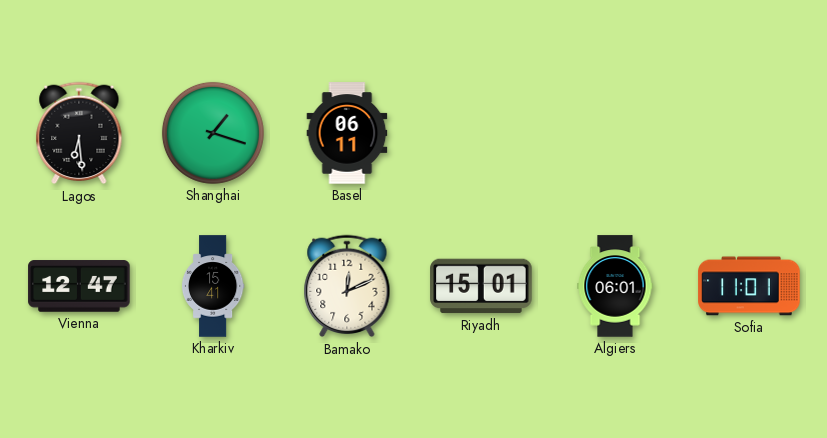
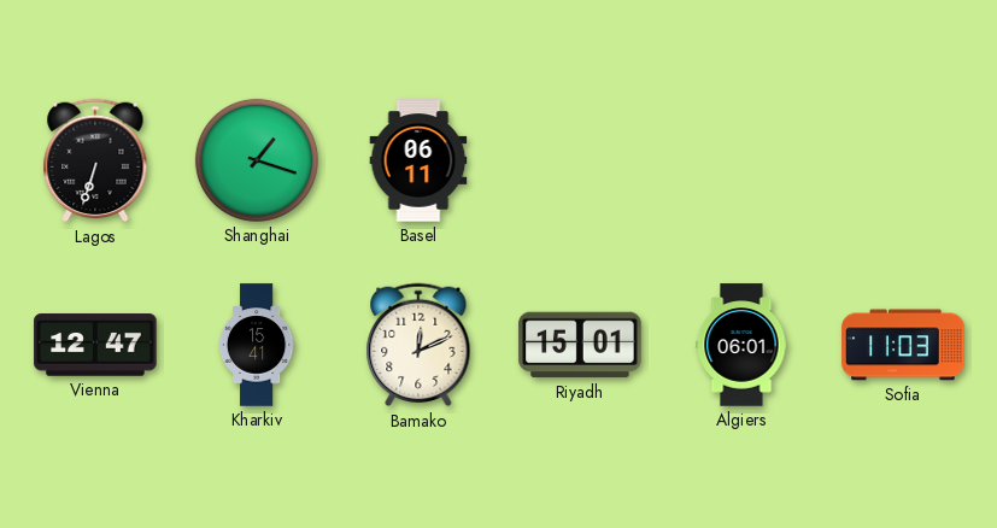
Lagos: 6:29 -> 6:33 (95, 160)
Sofia: 11:01 -> 11:03 (903, 345)
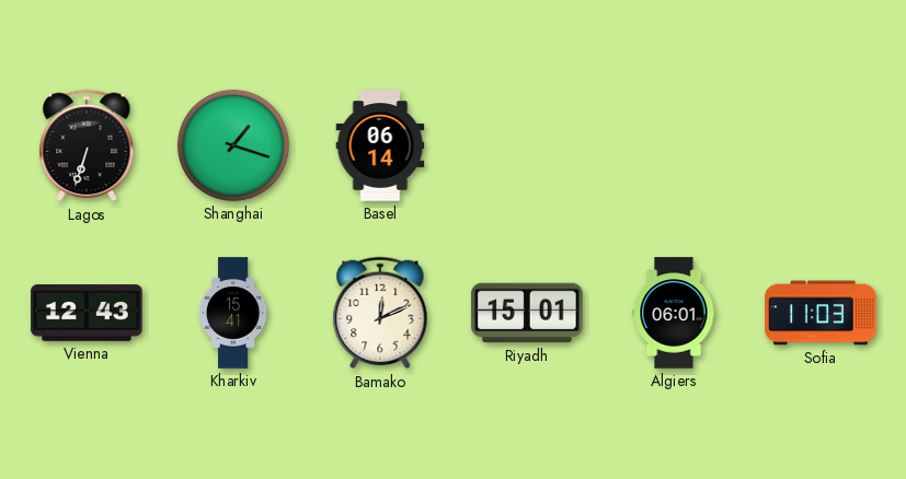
Basel: 06:11 -> 06:14 (380, 145)
Vienna: 12:47 -> 12:43 (87, 313)
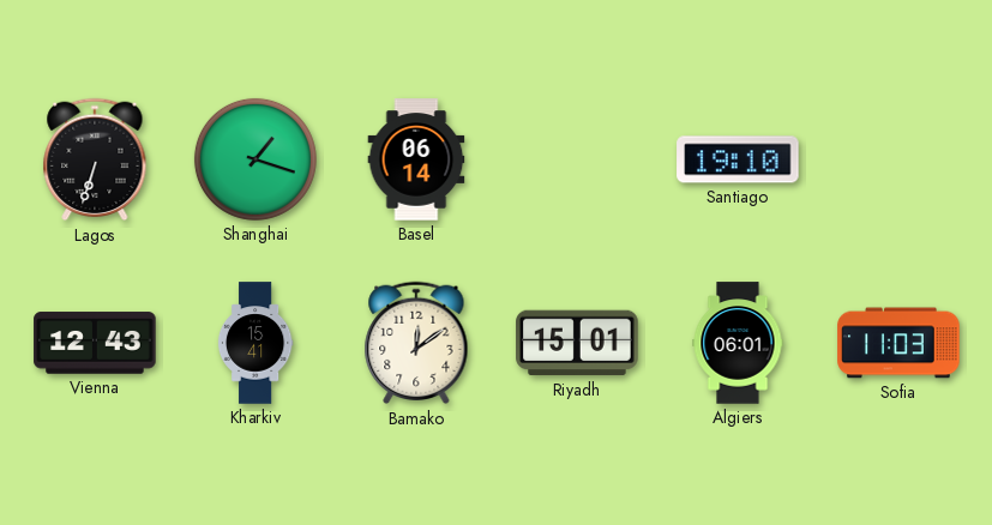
Santiago: none -> 19:10 (738, 159)
Bamako: 12:11 -> 12:09 (416, 343)
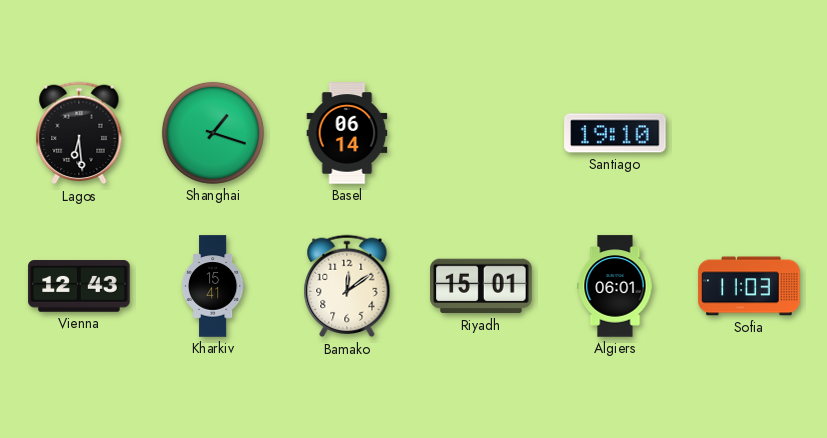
Lagos: 6:33 -> 6:29 (79, 133)
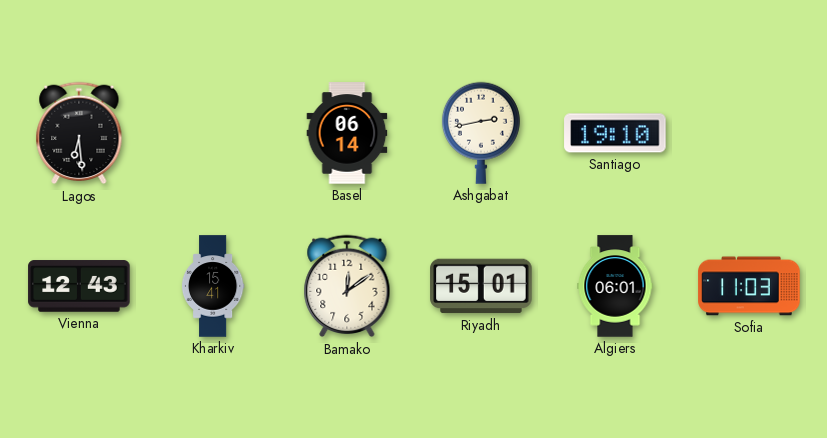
Shanghai: 1:18 -> none (213, 133)
Ashgabat: none -> 2:43 (481, 133)
